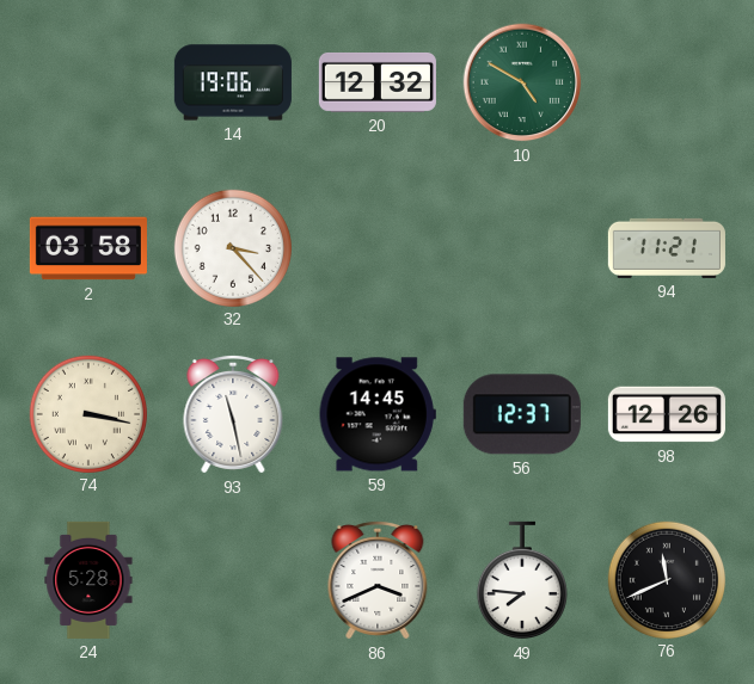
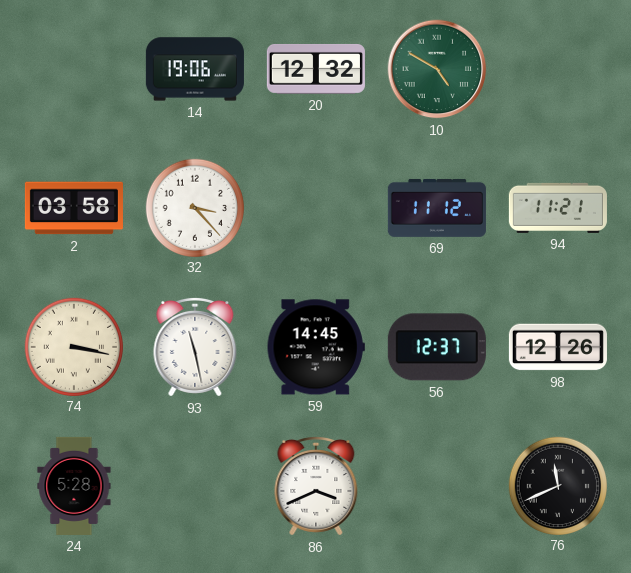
69: none -> 11:12 (437, 208)
49: 7:46 -> none (522, 580)
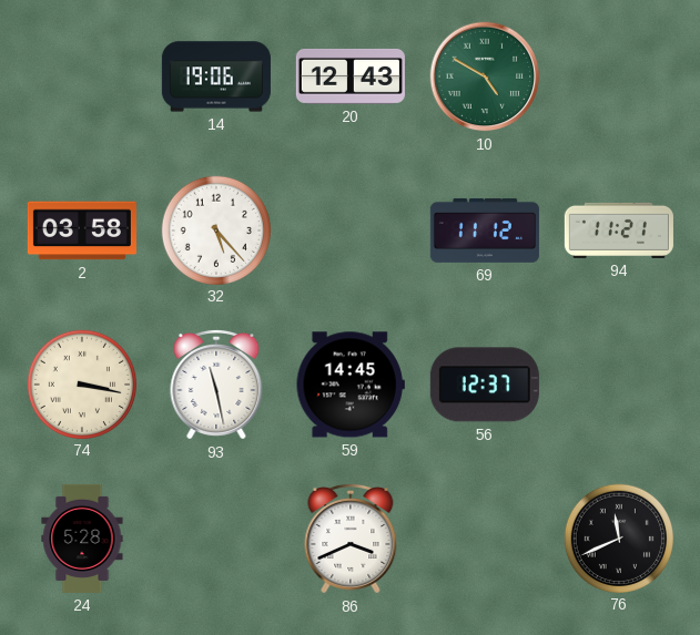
20: 12:32 -> 12:43 (351, 76)
32: 3:23 -> 5:23 (215, 229)
98: 12:26 -> none (558, 347)
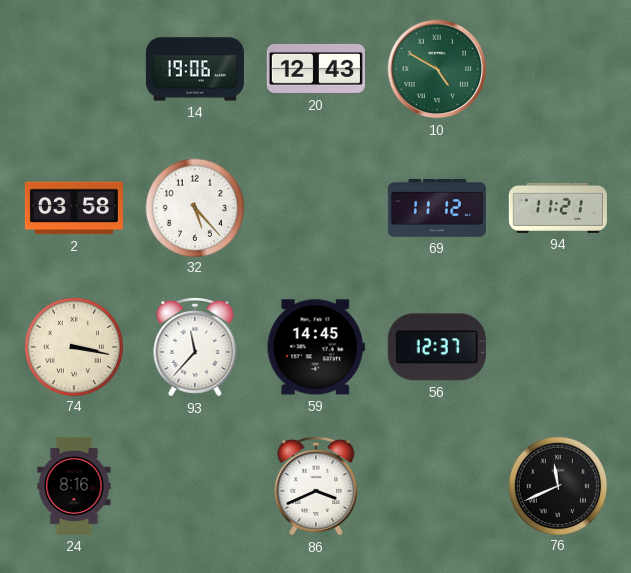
93: 11:28 -> 11:37 (195, 347)
24: 5:28 -> 8:16 (74, 486)
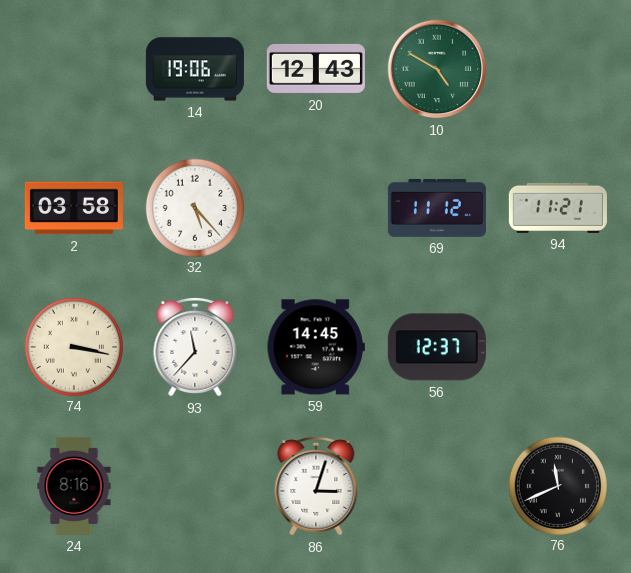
86: 3:41 -> 3:03 (316, 486)
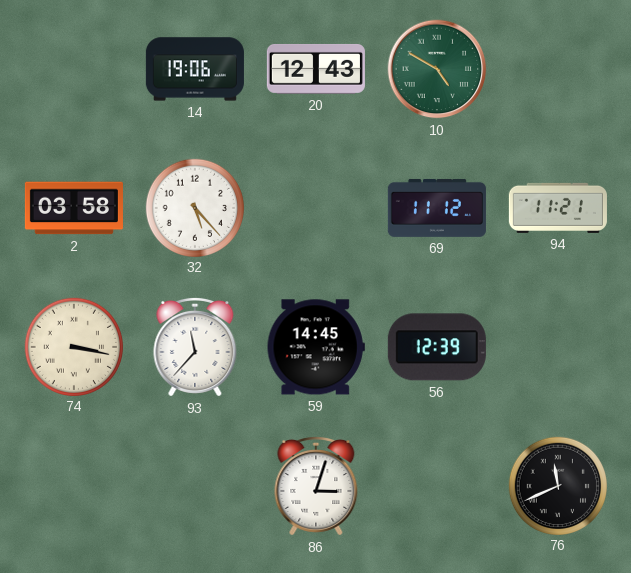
56: 12:37 -> 12:39 (437, 347)
24: 8:16 -> none (74, 486)
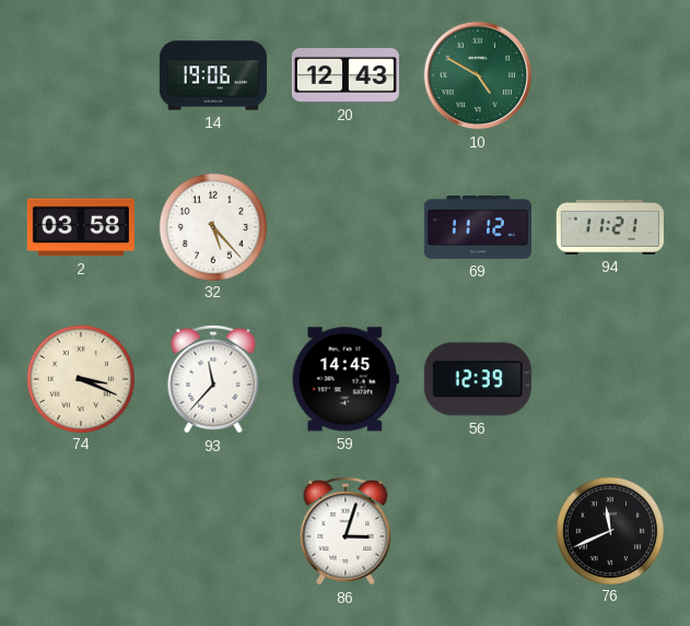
74: 3:17 -> 3:19 (80, 378)
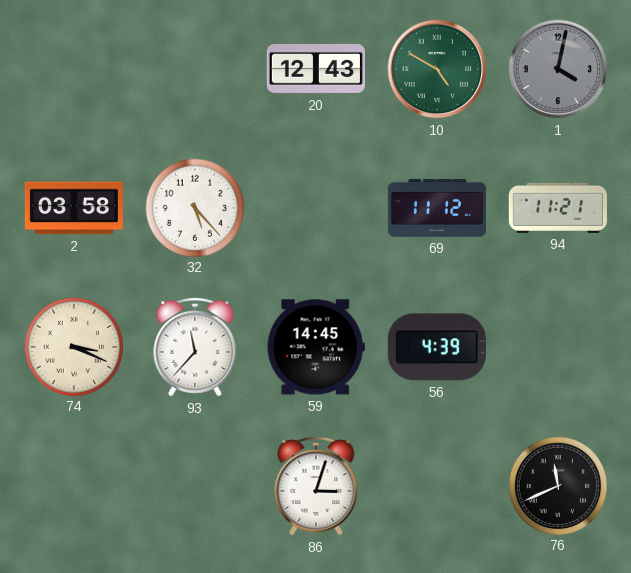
14: 19:06 -> none (213, 75)
1: none -> 4:02 (558, 69)
56: 12:39 -> 4:39 (437, 347)
